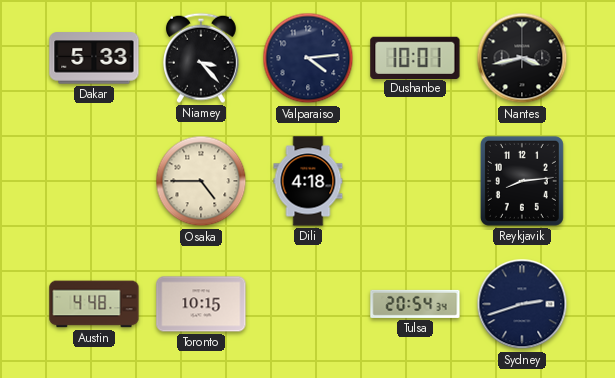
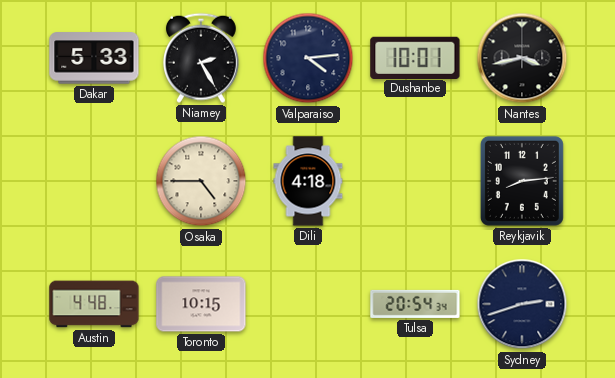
Niamey: 3:23 -> 2:25 (201, 58)
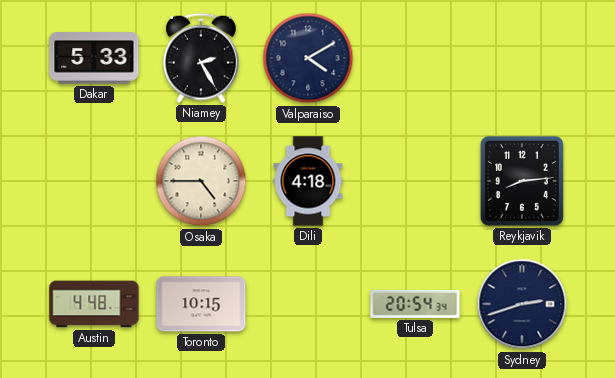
Valparaiso: 4:14 -> 4:10 (308, 58)
Dushanbe: 10:01 -> none (415, 57)
Nantes: 3:43 -> none (522, 58)
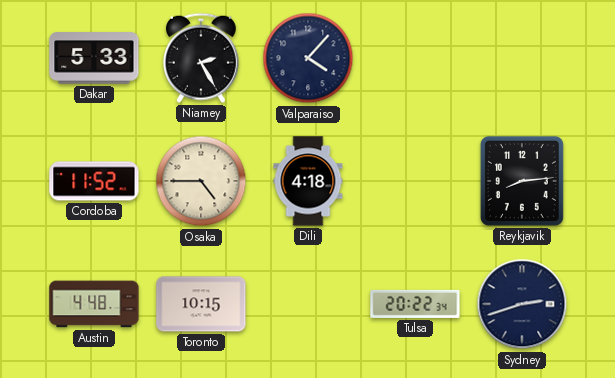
Valparaiso: 4:10 -> 4:07 (308, 58)
Cordoba: none -> 11:52 (94, 181)
Tulsa: 20:54 -> 20:22 (415, 304)
